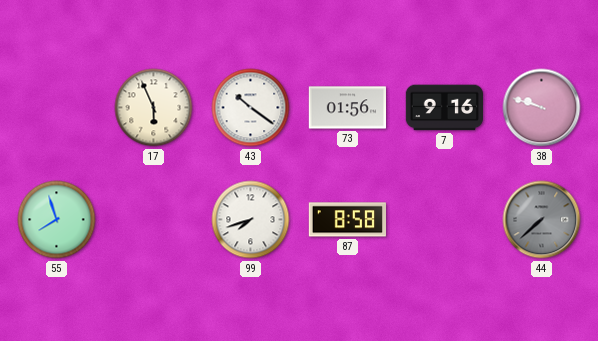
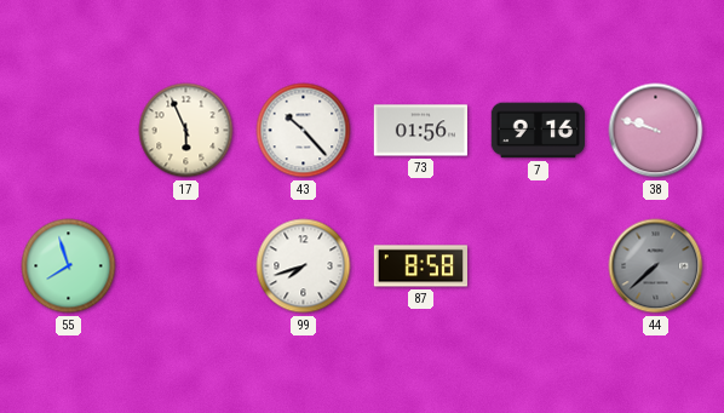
43: 10:21 -> 10:23 (304, 131)
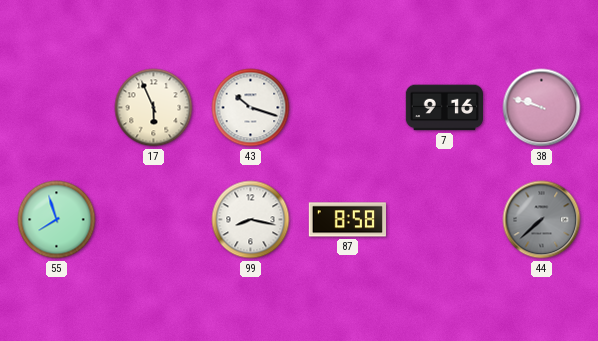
43: 10:23 -> 10:18 (251, 108)
73: 01:56 -> none (420, 131)
99: 7:42 -> 8:17 (251, 220)
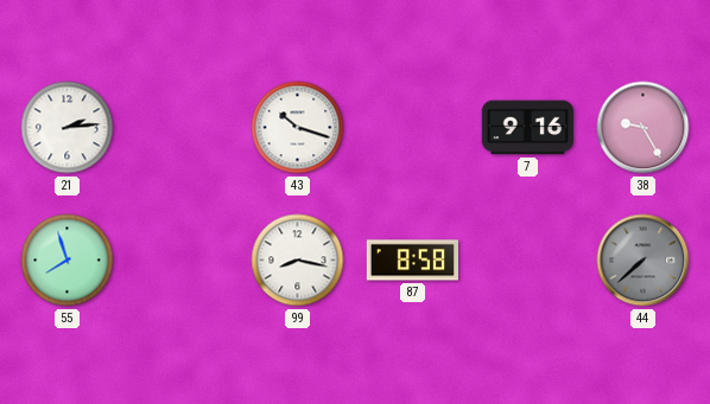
21: none -> 2:14 (68, 128)
17: 5:56 -> none (154, 108)
38: 9:48 -> 9:25 (644, 128)
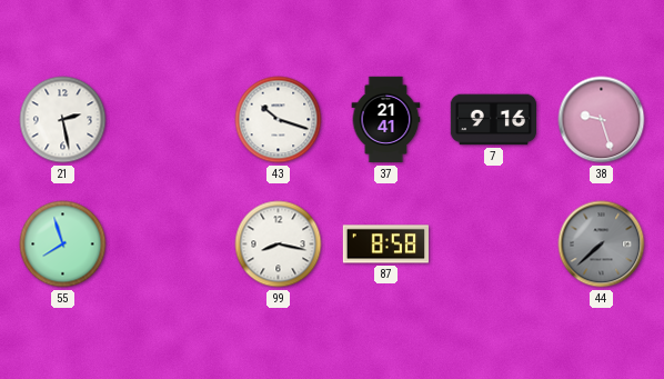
21: 2:14 -> 2:28 (63, 120)
37: none -> 21:41 (386, 120)
38: 9:25 -> 9:27 (602, 120)
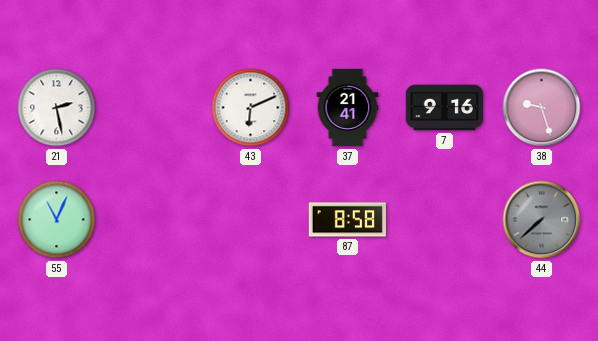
43: 10:18 -> 6:11 (251, 108)
55: 7:57 -> 11:04 (57, 220)
99: 8:17 -> none (279, 245)
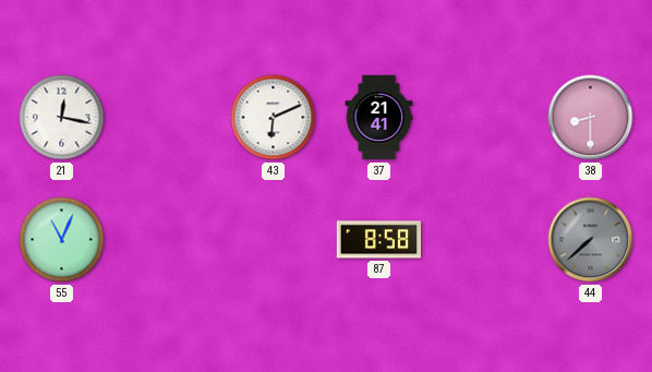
21: 2:28 -> 12:17 (62, 118)
7: 9:16 -> none (444, 108)
38: 9:27 -> 8:30 (591, 118)
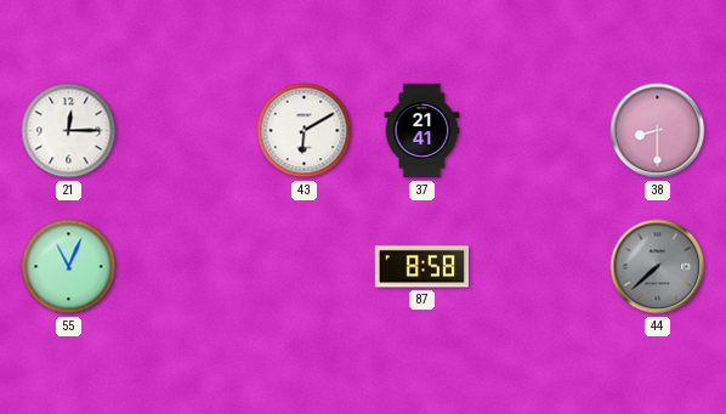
21: 12:17 -> 12:15 (69, 131)
43: 6:11 -> 6:10 (305, 131)
